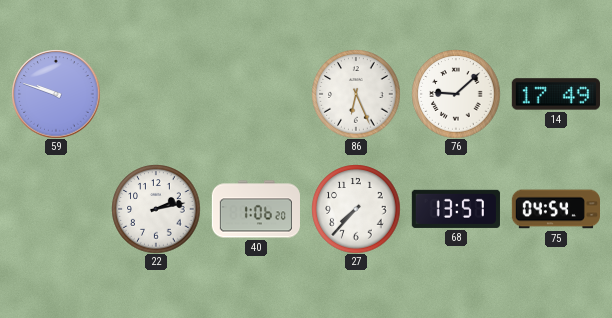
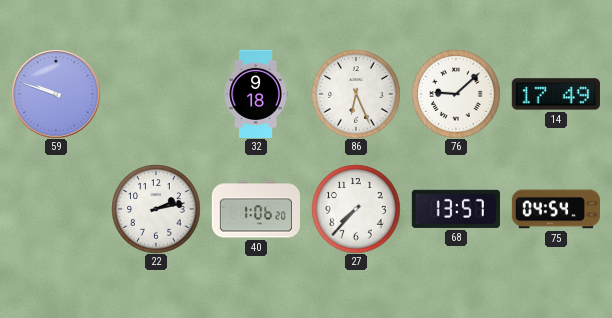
32: none -> 9:18 (256, 93)
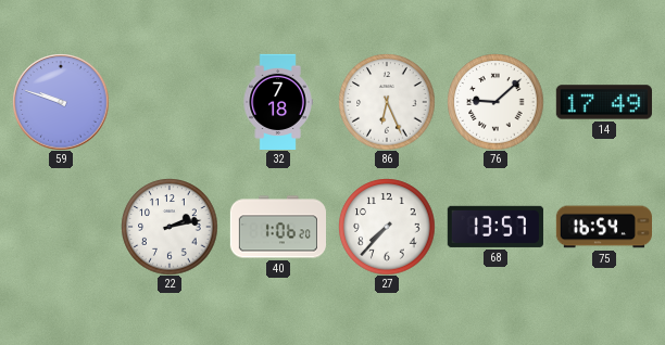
32: 9:18 -> 7:18 (278, 101)
75: 04:54 -> 16:54 (603, 227)
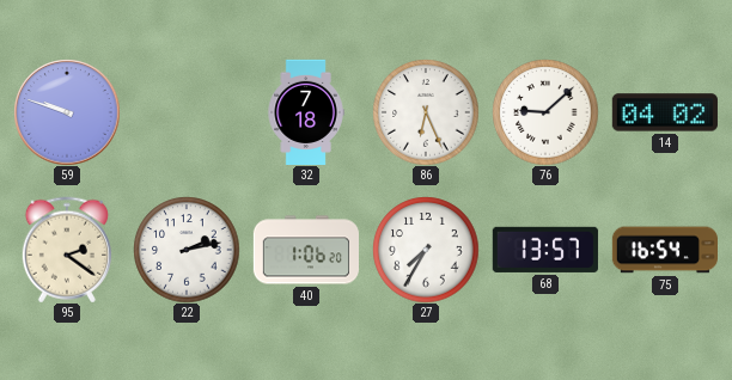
14: 17:49 -> 04:02 (665, 112)
95: none -> 2:21 (67, 250)
27: 7:37 -> 7:35 (426, 250)
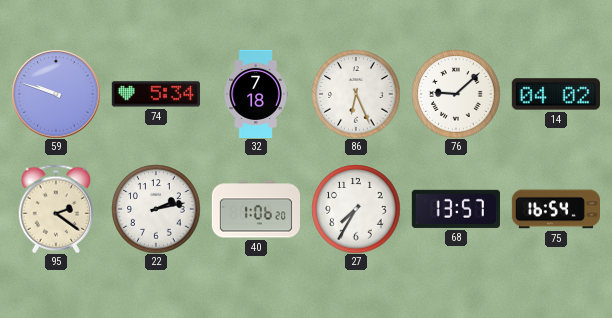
74: none -> 5:34 (156, 94)
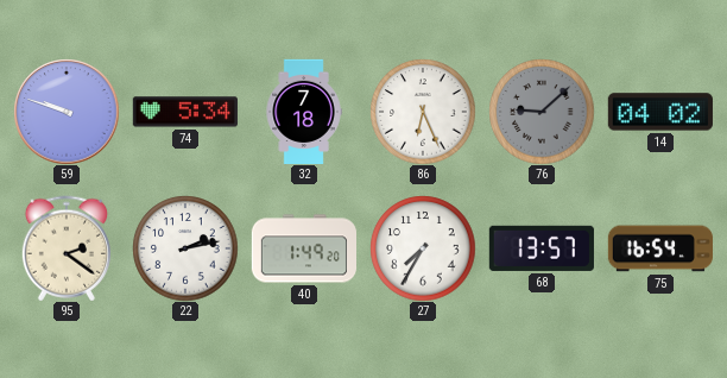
76 dial: white -> grey (542, 112)
40: 1:06 -> 1:49 (303, 248)
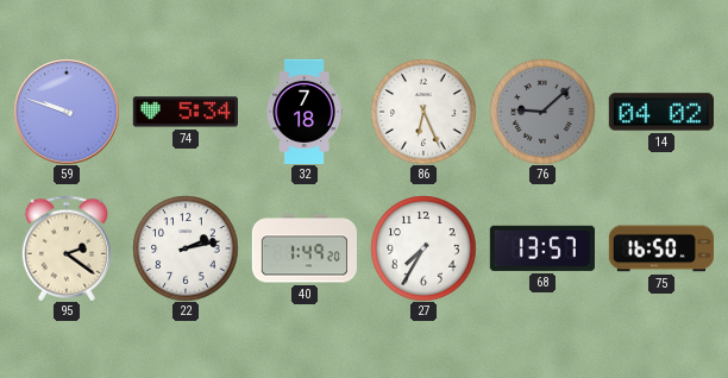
75: 16:54 -> 16:50 (660, 248)
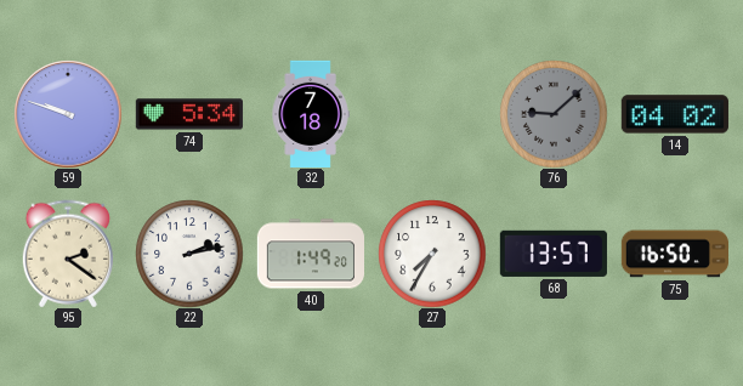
86: 6:26 -> none (423, 112)
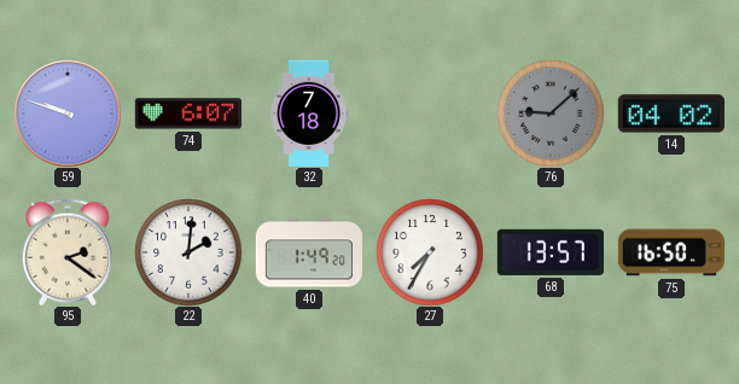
74: 5:34 -> 6:07 (188, 114)
22: 2:13 -> 2:01 (188, 252)
